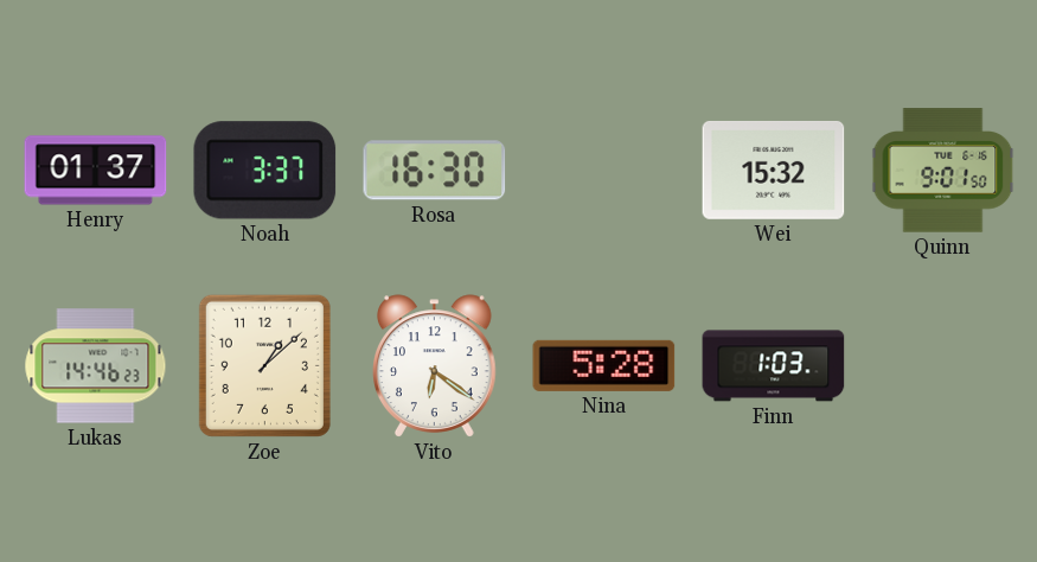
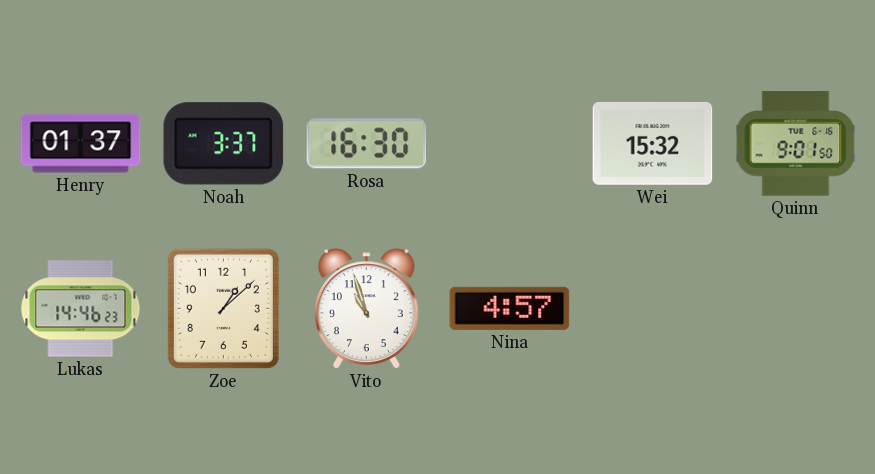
Vito: 6:21 -> 10:57 (367, 309)
Nina: 5:28 -> 4:57 (510, 308)
Finn: 1:03 -> none (774, 366)
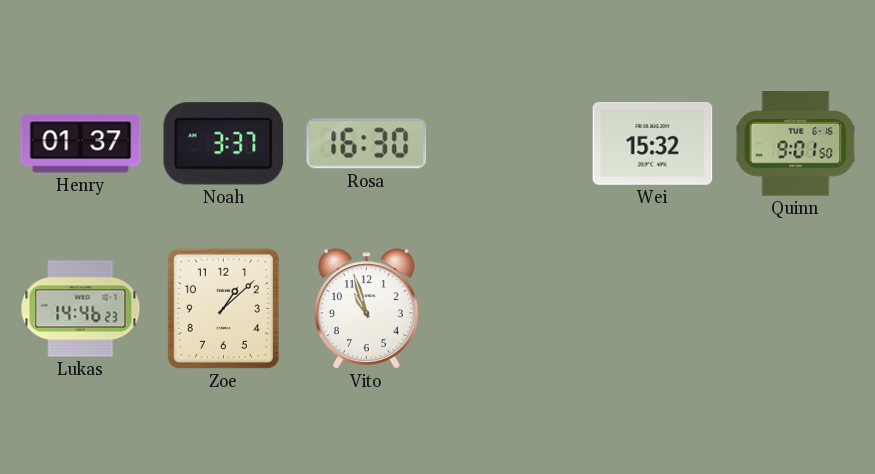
Nina: 4:57 -> none (510, 308)
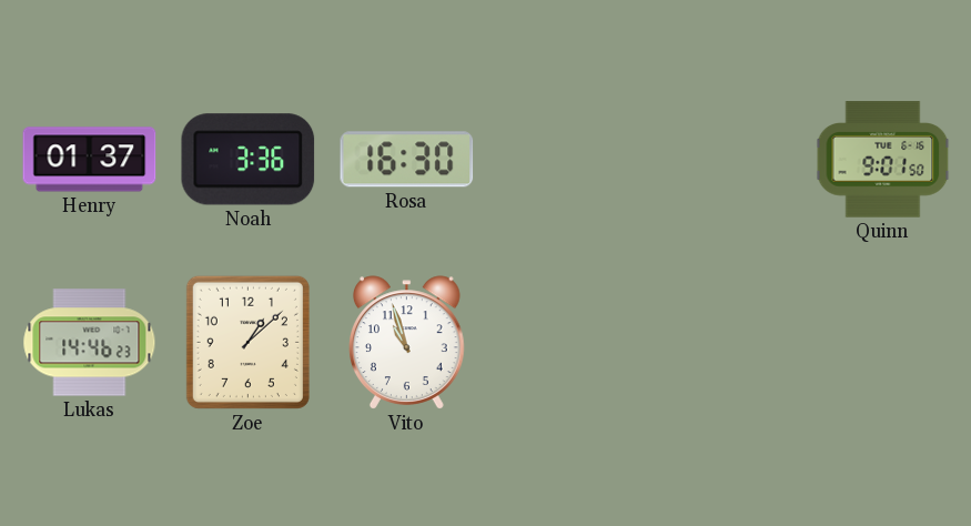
Noah: 3:37 -> 3:36 (249, 160)
Wei: 15:32 -> none (653, 143)
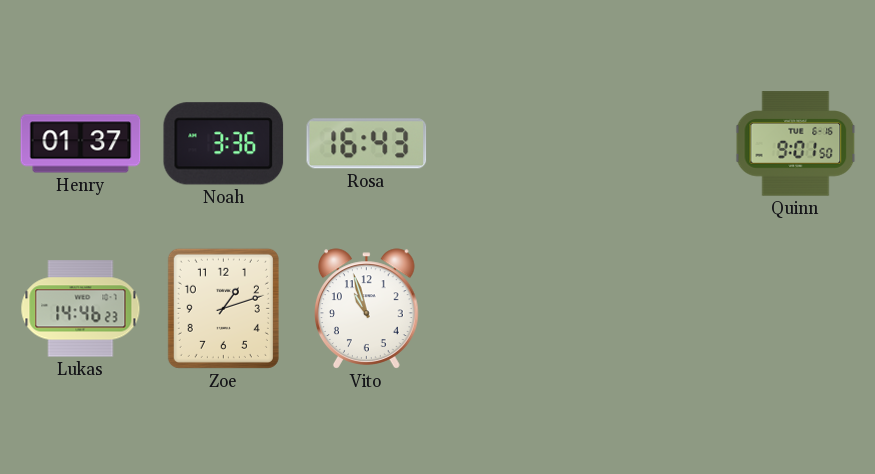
Rosa: 16:30 -> 16:43 (367, 144)
Zoe: 1:08 -> 1:12 (223, 308)
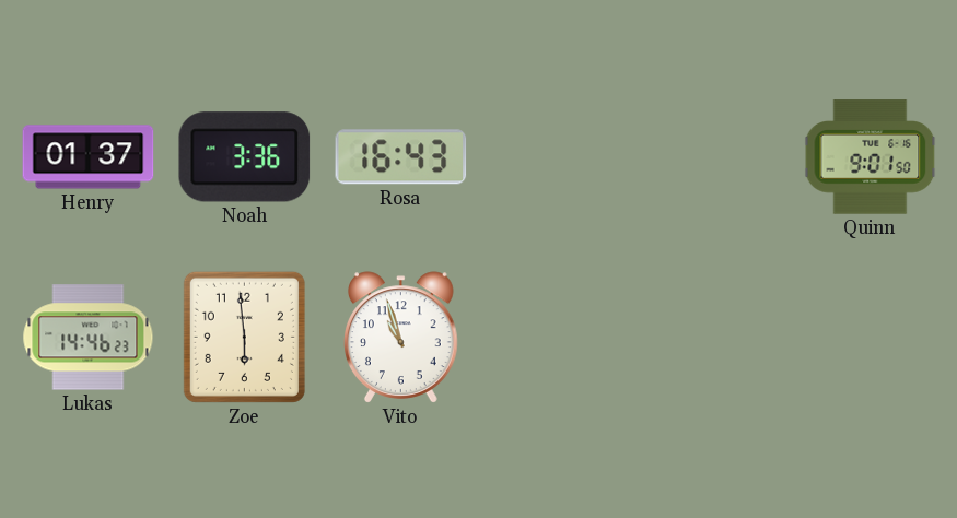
Zoe: 1:12 -> 5:59 (244, 337)
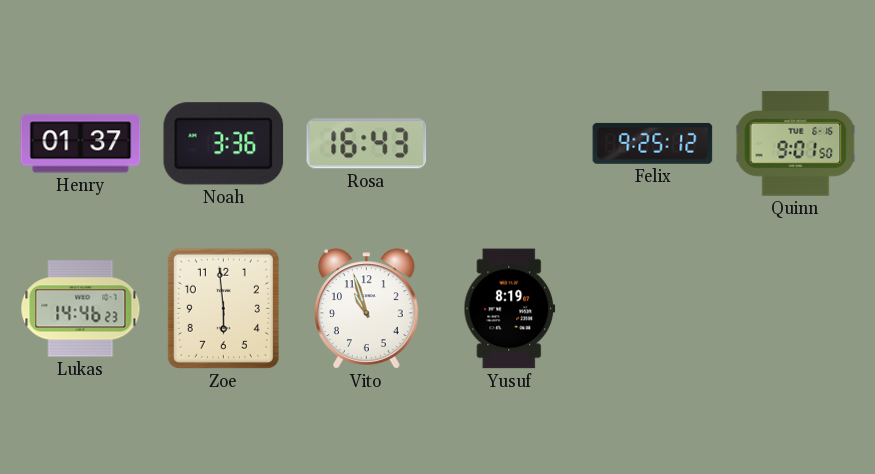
Felix: none -> 9:25 (653, 143)
Yusuf: none -> 8:19 (510, 309)
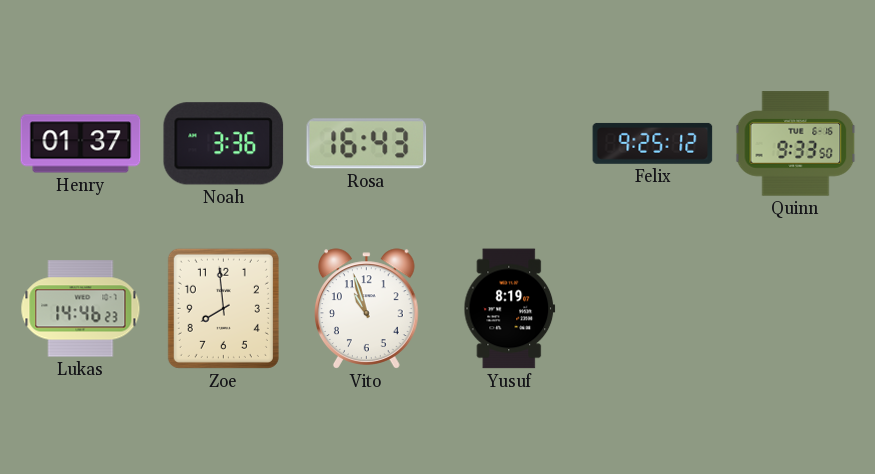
Quinn: 9:01 -> 9:33 (796, 144)
Zoe: 5:59 -> 7:59 (223, 308)
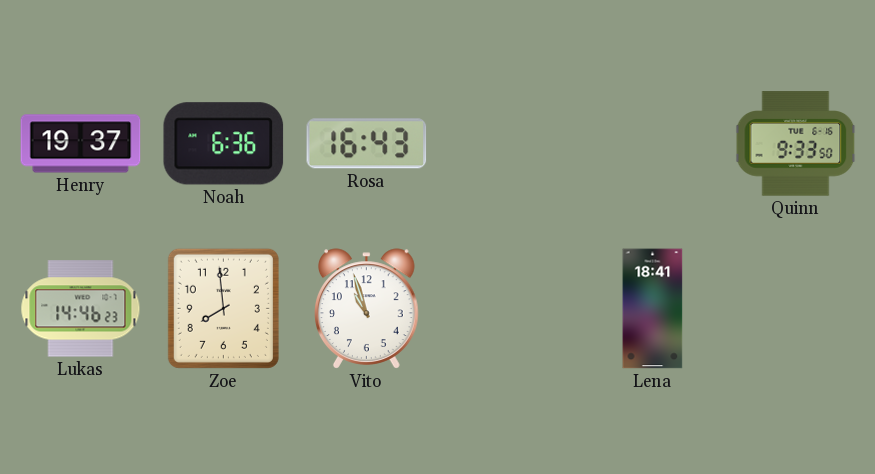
Henry: 01:37 -> 19:37 (81, 144)
Noah: 3:36 -> 6:36 (224, 144)
Felix: 9:25 -> none (653, 143)
Yusuf: 8:19 -> none (510, 309)
Lena: none -> 18:41 (653, 309)
